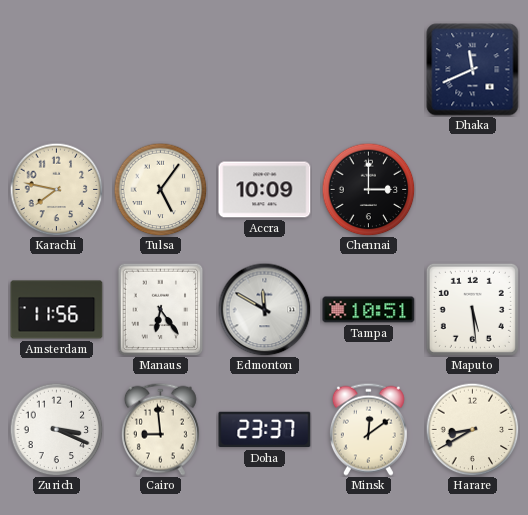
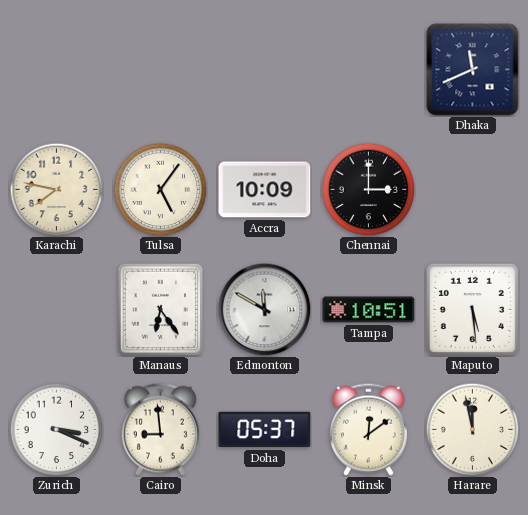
Amsterdam: 11:56 -> none (57, 310)
Doha: 23:37 -> 05:37 (265, 430)
Harare: 8:40 -> 11:58 (472, 429)
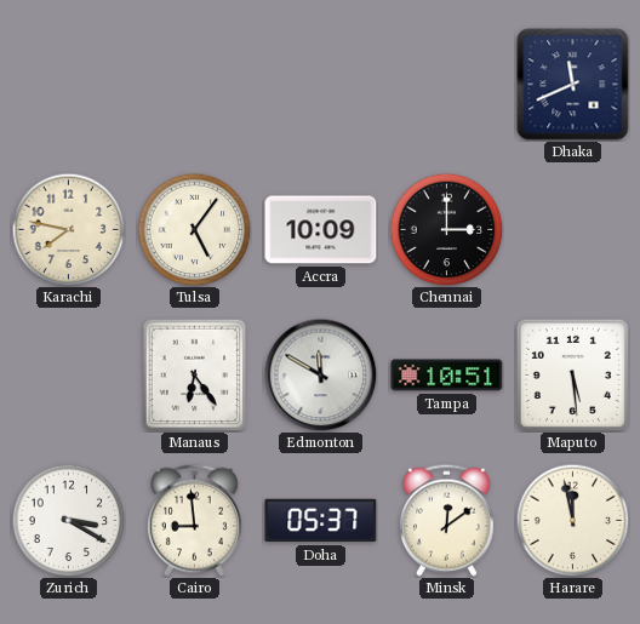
Zurich: 3:19 -> 3:20 (68, 520)
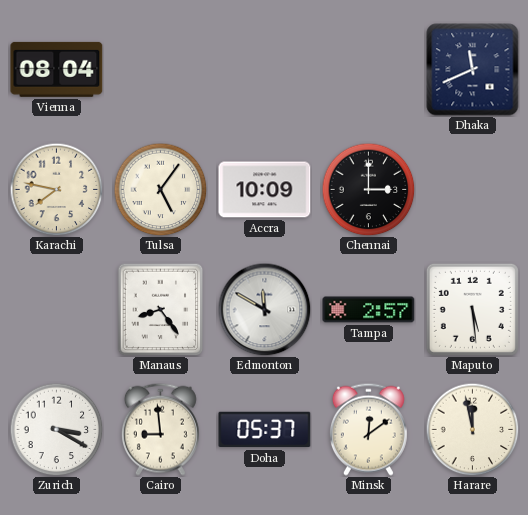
Vienna: none -> 08:04 (57, 69)
Manaus: 6:24 -> 8:24 (161, 309)
Tampa: 10:51 -> 2:57 (369, 310)
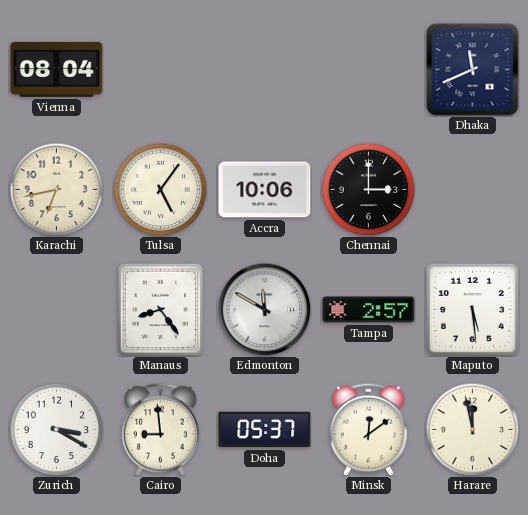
Karachi: 7:47 -> 6:43 (56, 189)
Accra: 10:09 -> 10:06 (265, 190)
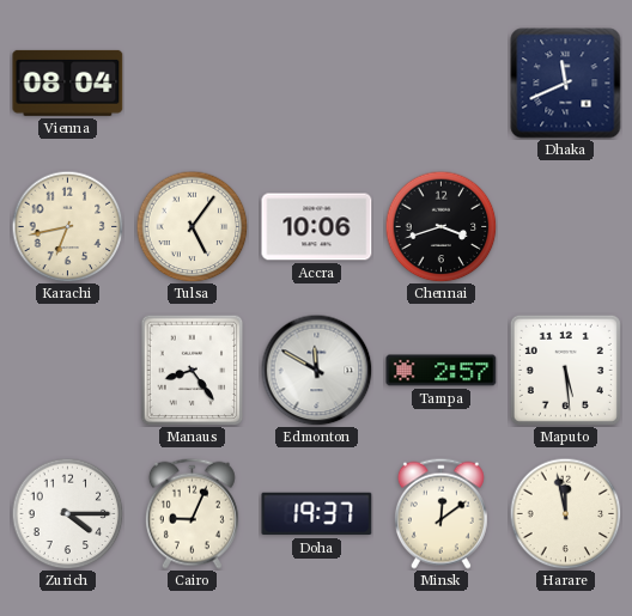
Chennai: 3:00 -> 3:42 (440, 226)
Zurich: 3:20 -> 4:15 (67, 513)
Cairo: 8:59 -> 9:04 (192, 513)
Doha: 05:37 -> 19:37 (317, 514)
